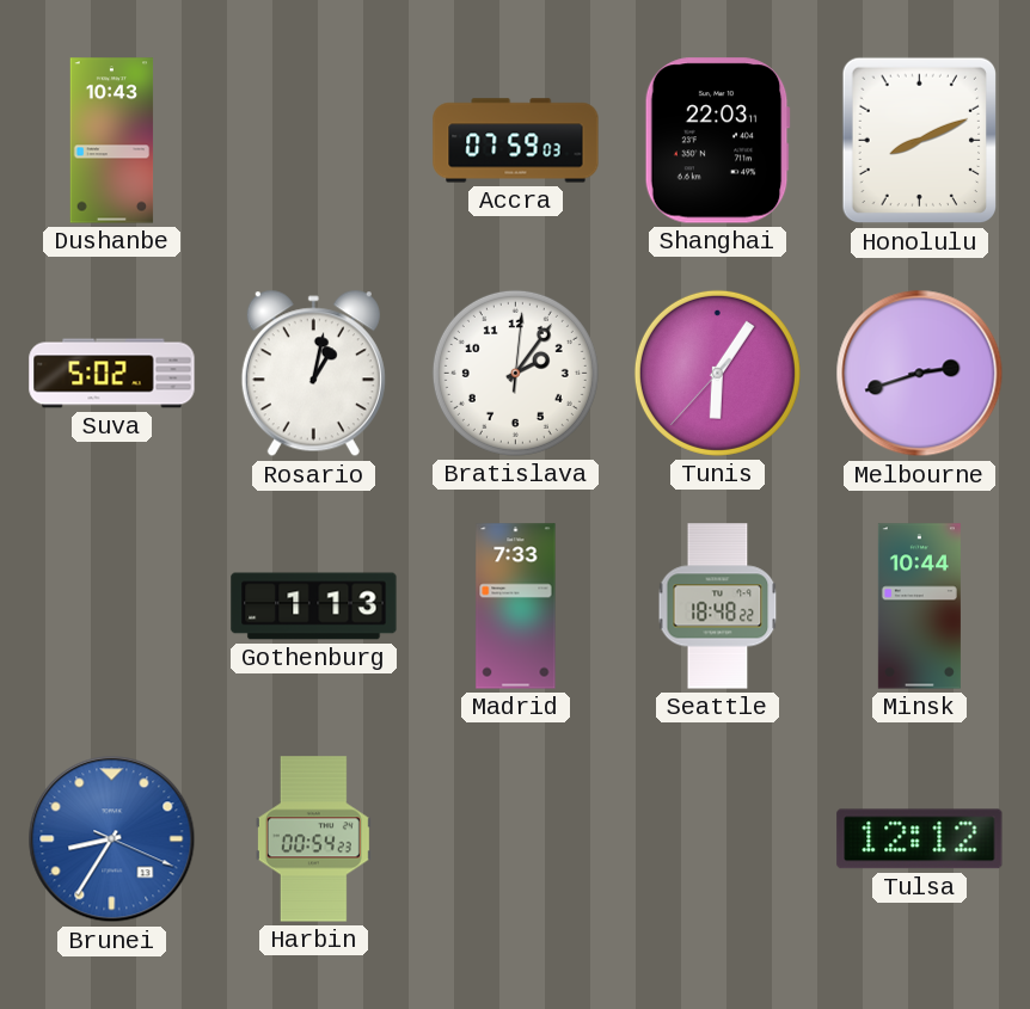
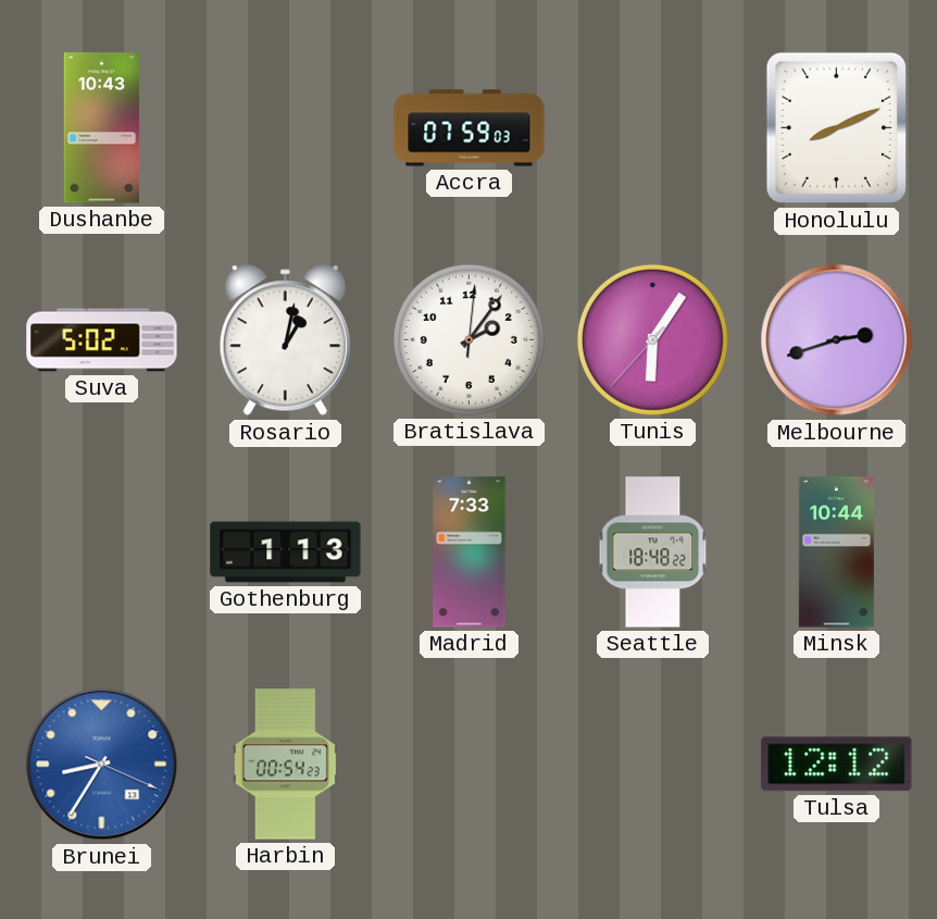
Shanghai: 22:03 -> none (717, 141)
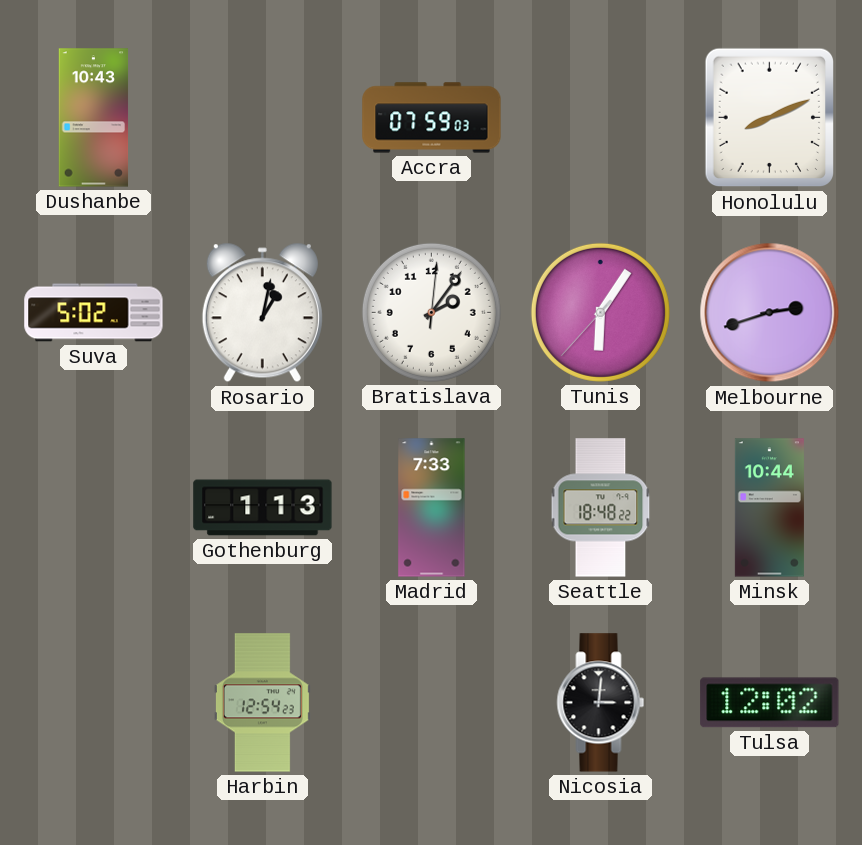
Brunei: 8:35 -> none (102, 765)
Harbin: 00:54 -> 12:54 (262, 703)
Nicosia: none -> 3:01 (601, 703)
Tulsa: 12:12 -> 12:02 (770, 703)
